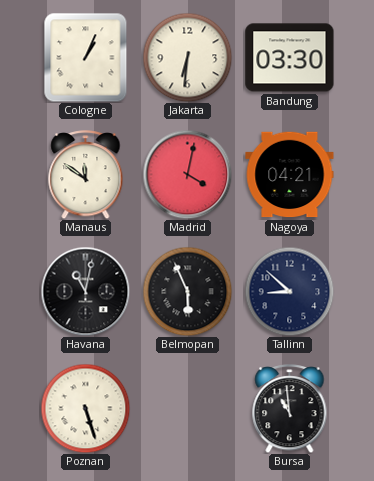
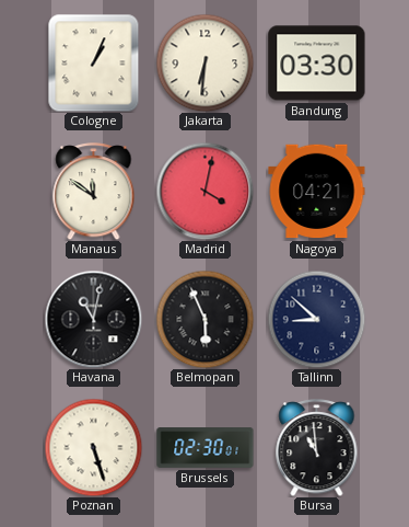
Brussels: none -> 02:30 (206, 448)
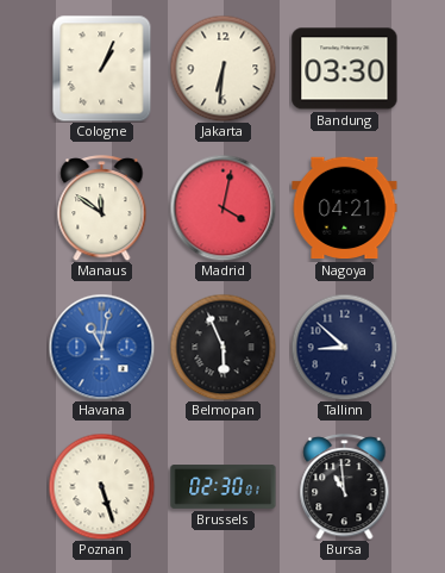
Havana dial: black -> blue (101, 347)
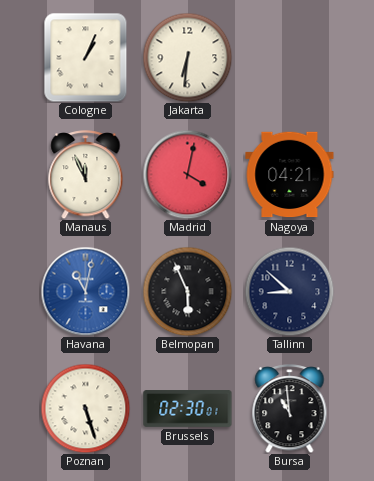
Bandung: 03:30 -> none (345, 69)
Manaus: 11:51 -> 11:56 (86, 175)
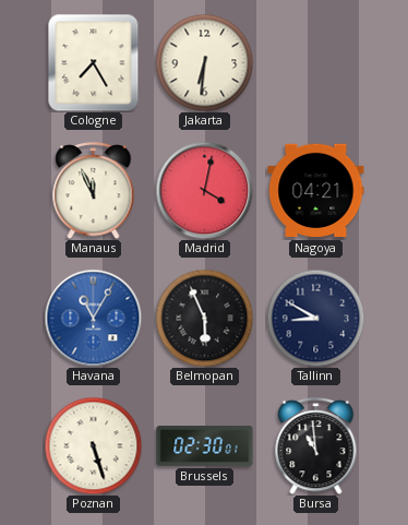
Cologne: 1:04 -> 7:25 (94, 62)
Havana: 11:02 -> 11:05 (93, 318)
Tallinn: 8:52 -> 8:50 (315, 318)
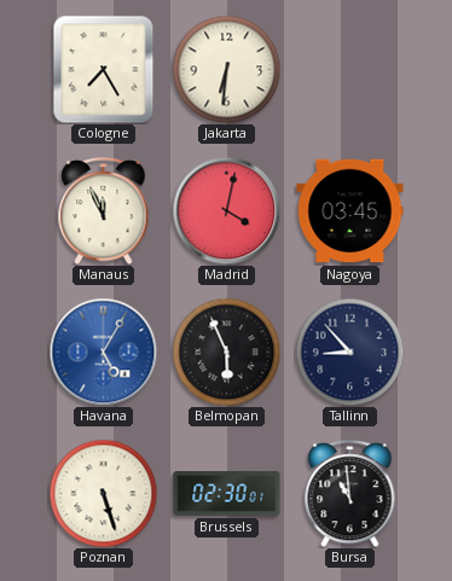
Nagoya: 04:21 -> 03:45 (350, 211)
Havana: 11:05 -> 5:05 (103, 351)
Tallinn: 8:50 -> 8:53 (349, 351)
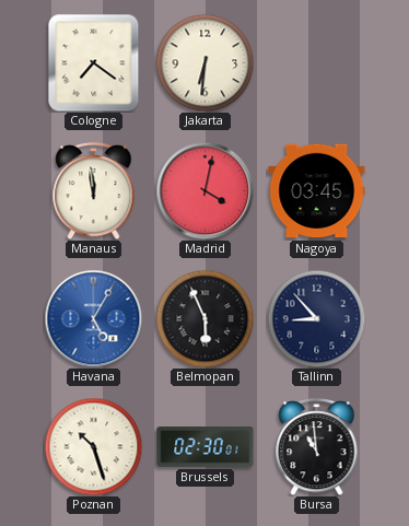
Cologne: 7:25 -> 7:21 (94, 62)
Manaus: 11:56 -> 11:59 (94, 191)
Poznan: 5:27 -> 10:27 (93, 446)
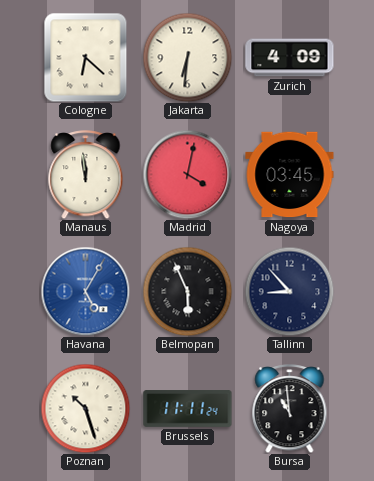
Cologne: 7:21 -> 6:22 (86, 57)
Zurich: none -> 4:09 (290, 58)
Brussels: 02:30 -> 11:11 (188, 409)
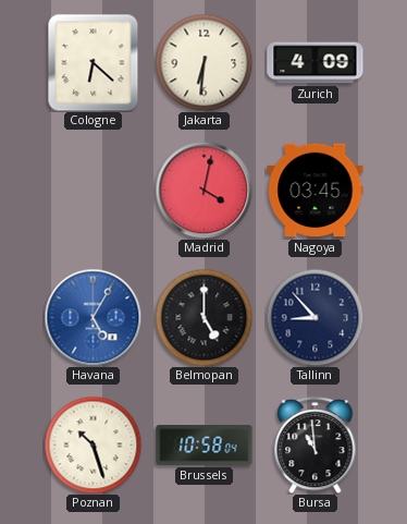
Manaus: 11:59 -> none (86, 175)
Belmopan: 5:56 -> 5:00 (203, 317)
Brussels: 11:11 -> 10:58 (205, 446)
